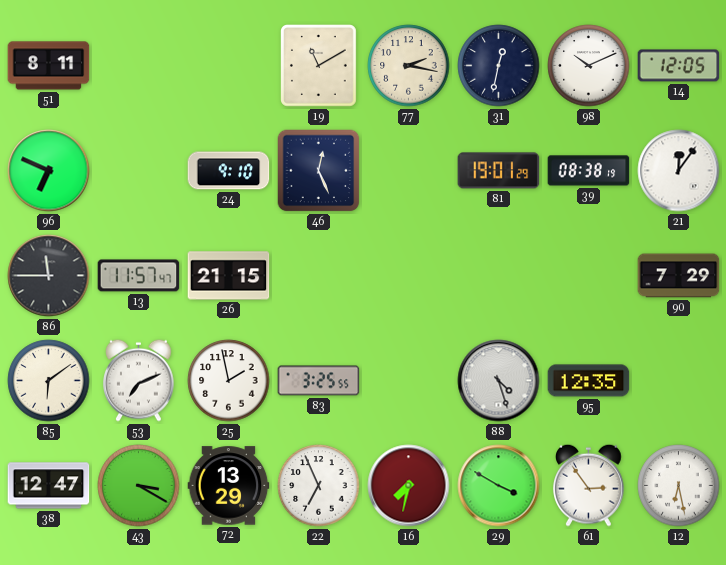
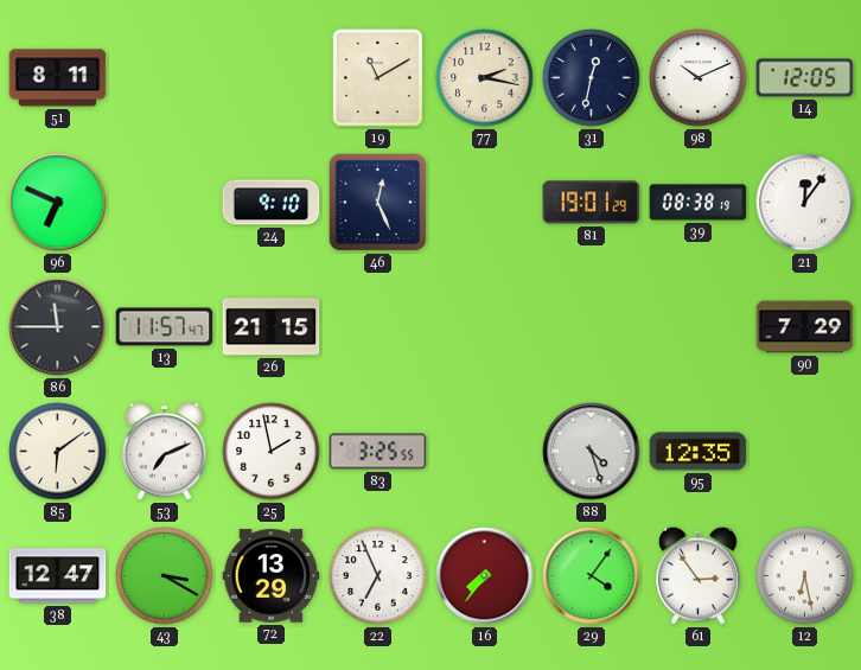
16: 7:32 -> 7:36 (485, 576)
29: 3:50 -> 4:06 (592, 576)
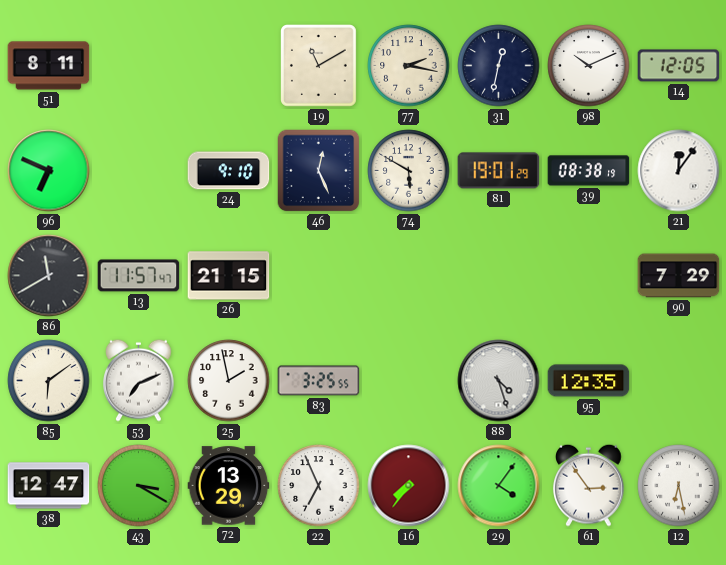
74: none -> 5:50 (409, 171)
86: 11:45 -> 11:40 (49, 276)
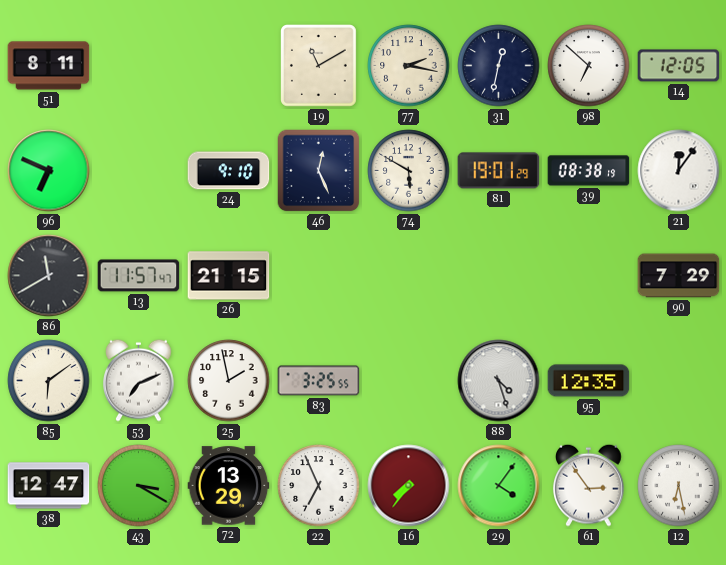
98: 10:11 -> 6:52 (589, 66)
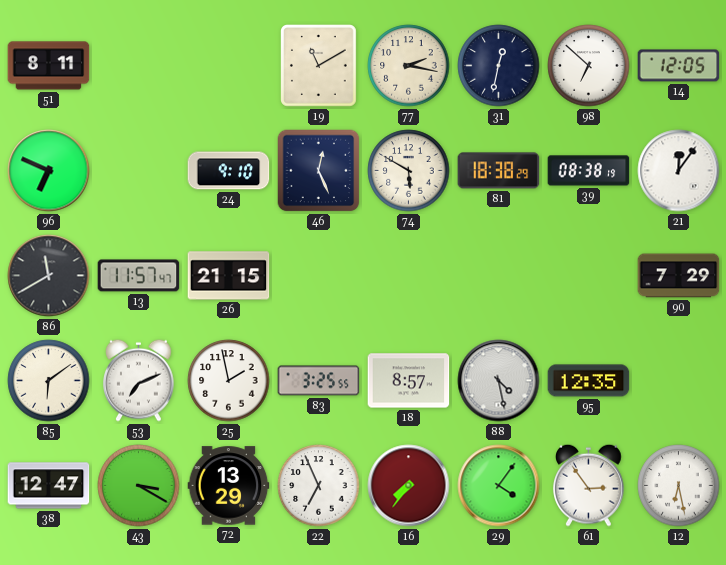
81: 19:01 -> 18:38 (499, 171)
18: none -> 8:57 (409, 381)
88: 4:27 -> 4:28 (499, 381)
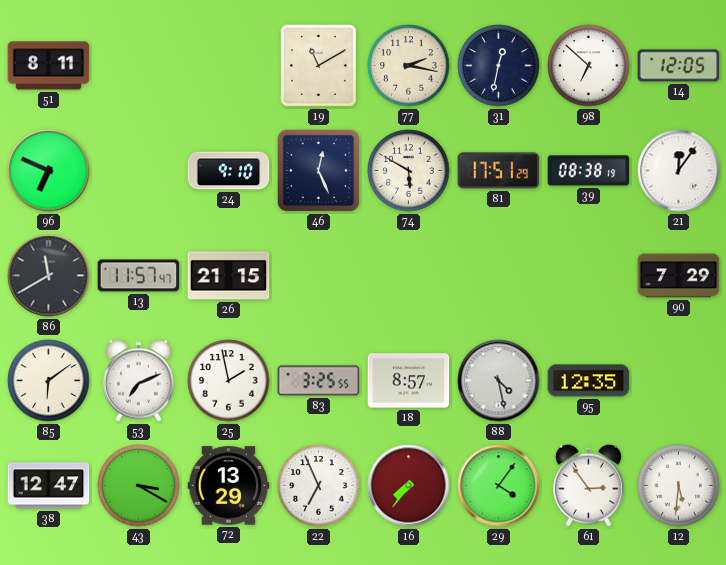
81: 18:38 -> 17:51 (499, 171)
12: 6:28 -> 5:31 (679, 486)
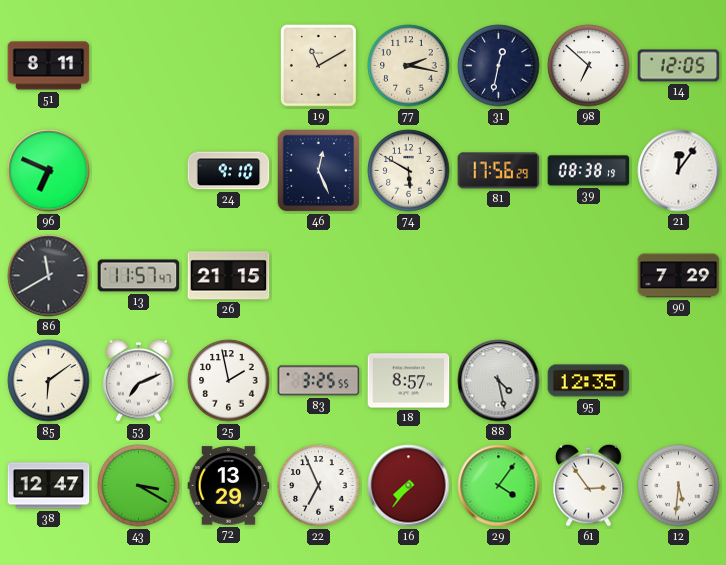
81: 17:51 -> 17:56 (499, 171)
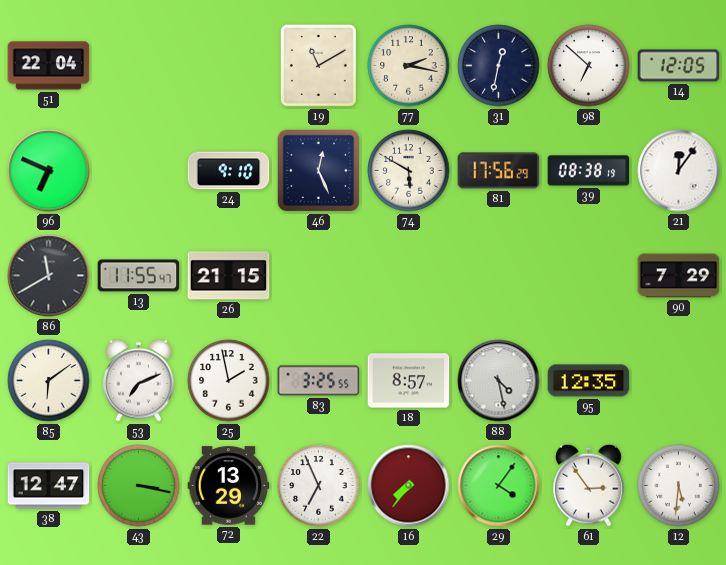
51: 8:11 -> 22:04 (49, 66)
13: 11:57 -> 11:55 (139, 276)
43: 3:20 -> 3:17 (139, 486)
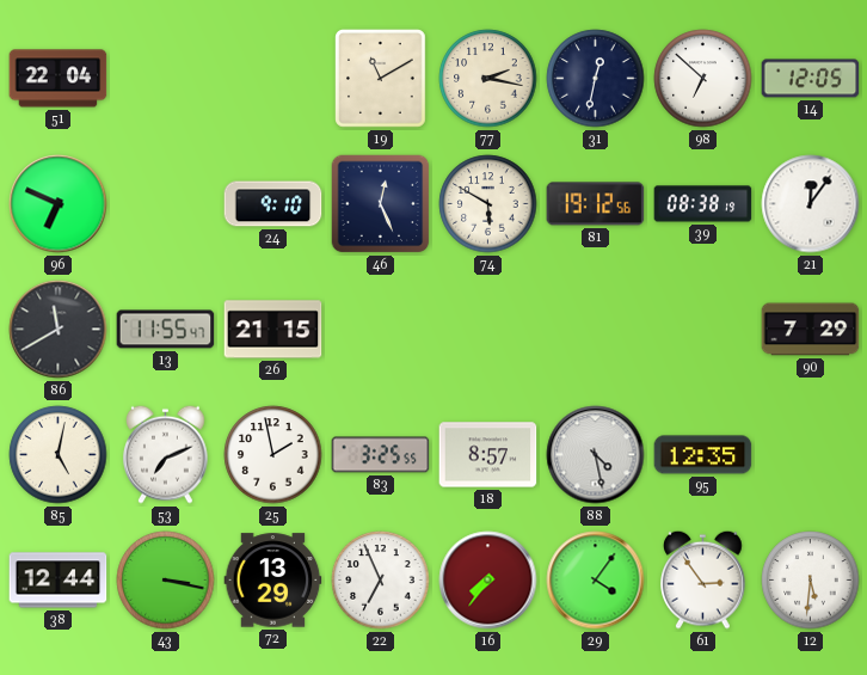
81: 17:56 -> 19:12 (596, 204)
85: 6:09 -> 5:02 (59, 455)
38: 12:47 -> 12:44 (59, 581)
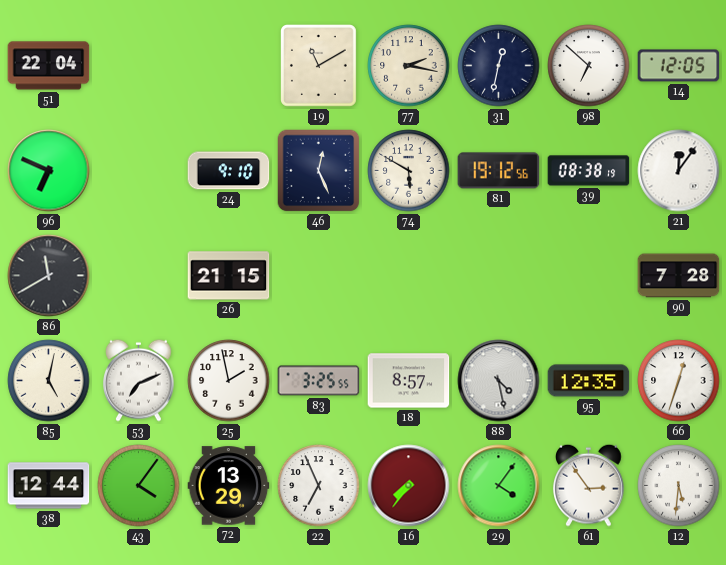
13: 11:55 -> none (166, 330)
90: 7:29 -> 7:28 (679, 276)
66: none -> 12:33 (679, 381)
43: 3:17 -> 4:06 (139, 486)
